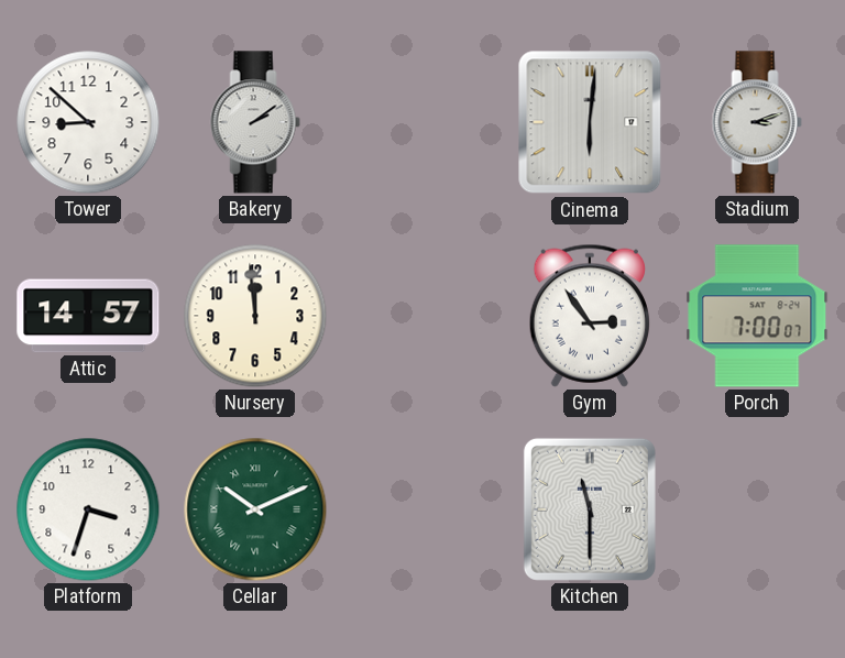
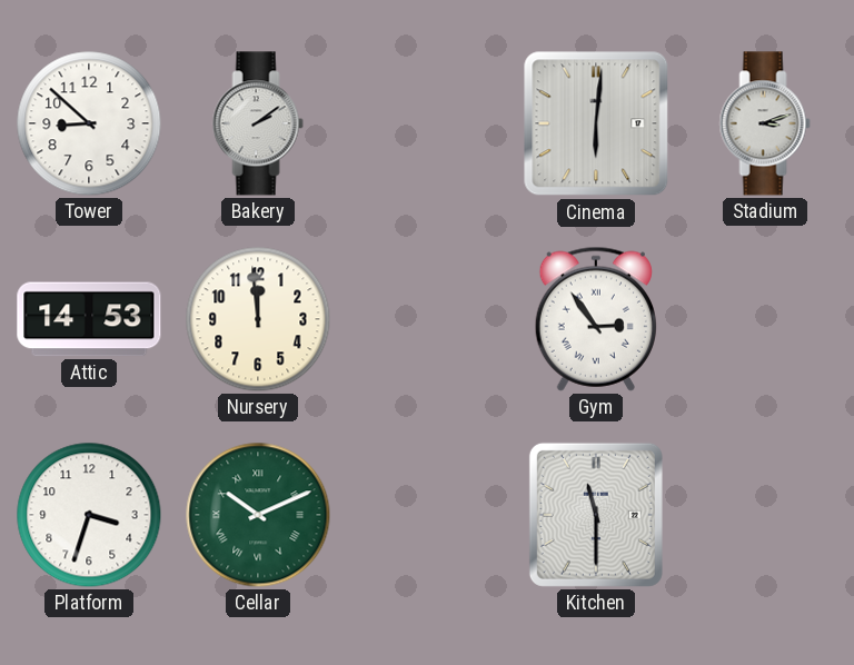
Attic: 14:57 -> 14:53 (89, 319)
Porch: 7:00 -> none (757, 316)
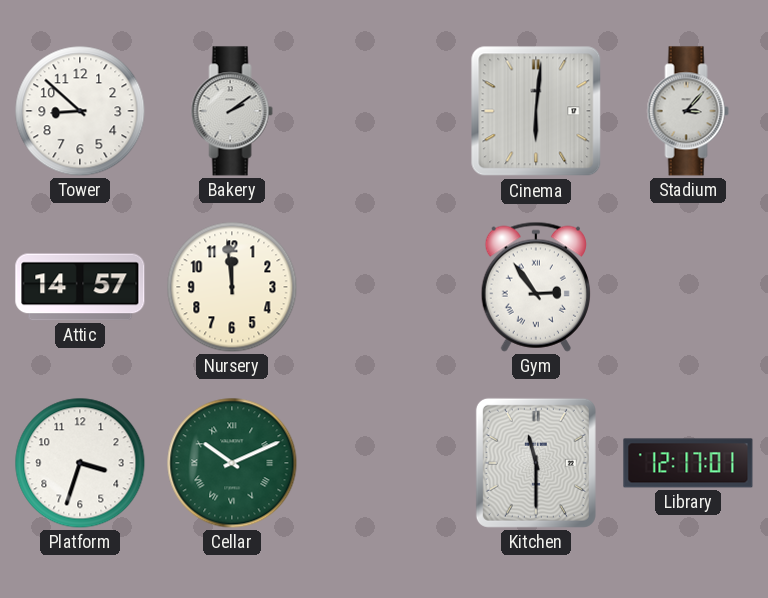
Stadium: 3:12 -> 3:07 (688, 111)
Attic: 14:53 -> 14:57 (80, 287)
Library: none -> 12:17 (688, 463)
